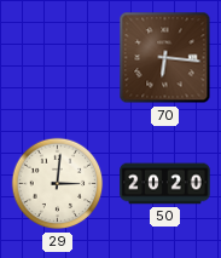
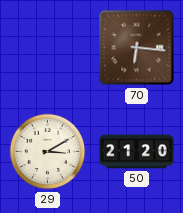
29: 3:01 -> 3:10 (48, 152)
50: 20:20 -> 21:20 (137, 152)
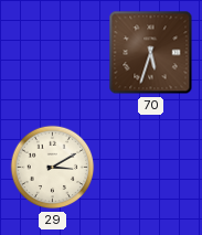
70: 6:16 -> 5:33 (151, 53)
50: 21:20 -> none (137, 152)
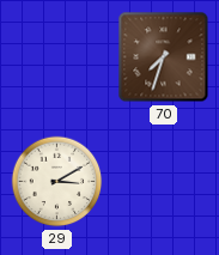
70: 5:33 -> 7:33 (164, 57)
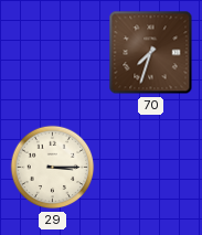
29: 3:10 -> 3:15 (53, 168)
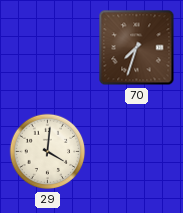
29: 3:15 -> 4:01 (48, 152)
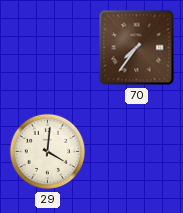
70: 7:33 -> 7:36 (137, 48)
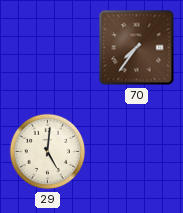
29: 4:01 -> 5:01 (48, 152)
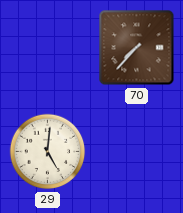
70: 7:36 -> 7:37 (137, 48)
